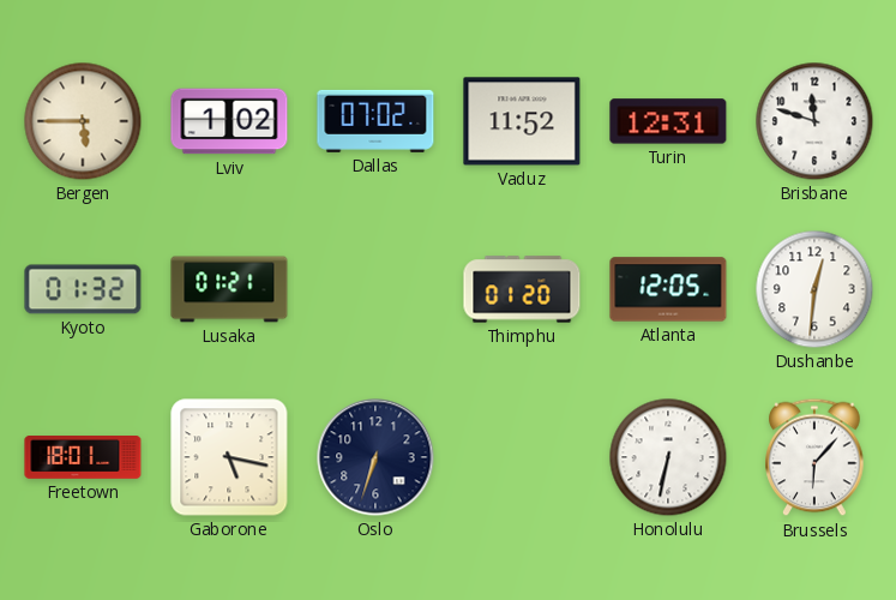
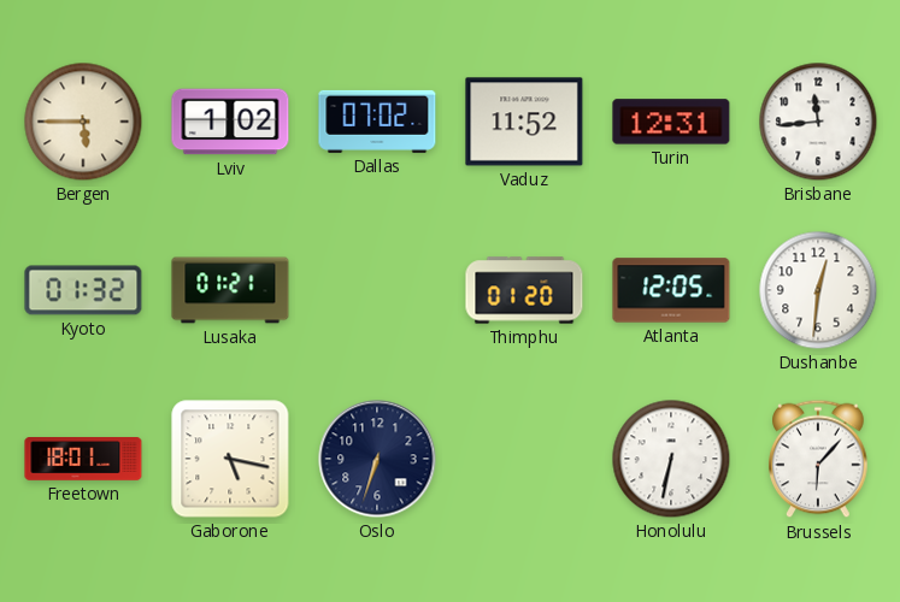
Brisbane: 11:48 -> 11:44 (818, 122)
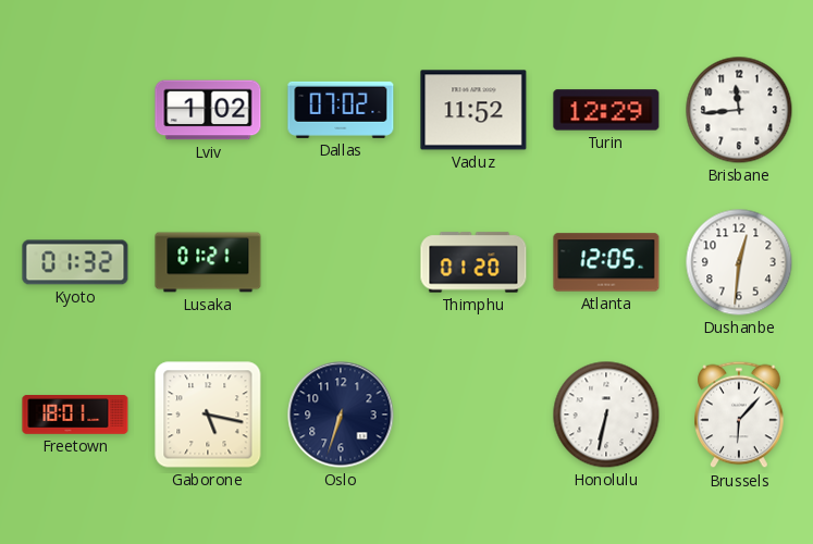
Bergen: 5:45 -> none (83, 122)
Turin: 12:31 -> 12:29 (606, 110)
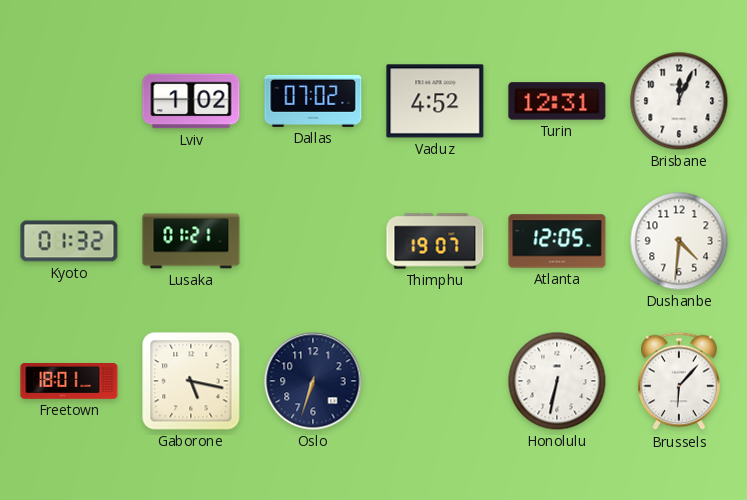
Vaduz: 11:52 -> 4:52 (435, 101)
Turin: 12:29 -> 12:31 (557, 101)
Brisbane: 11:44 -> 12:04 (679, 101)
Thimphu: 01:20 -> 19:07 (435, 241)
Dushanbe: 12:31 -> 4:31 (679, 241)
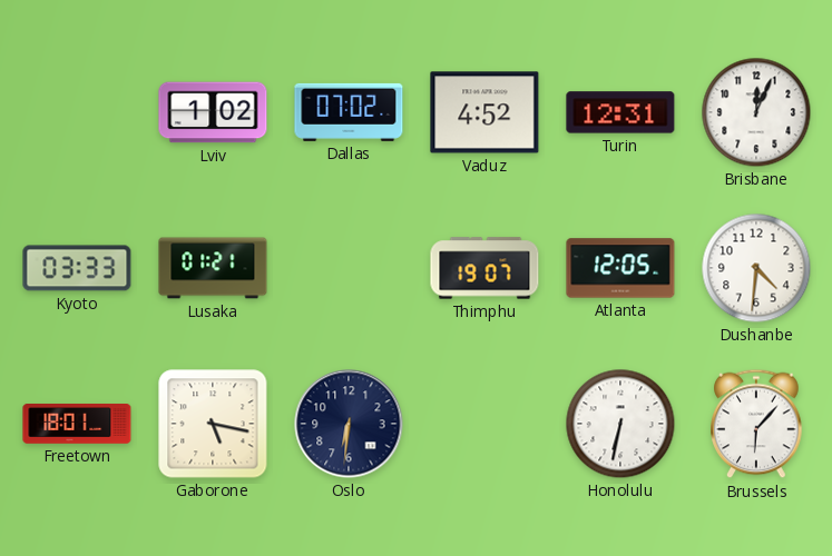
Kyoto: 01:32 -> 03:33 (77, 268)
Oslo: 6:33 -> 6:31 (349, 424)
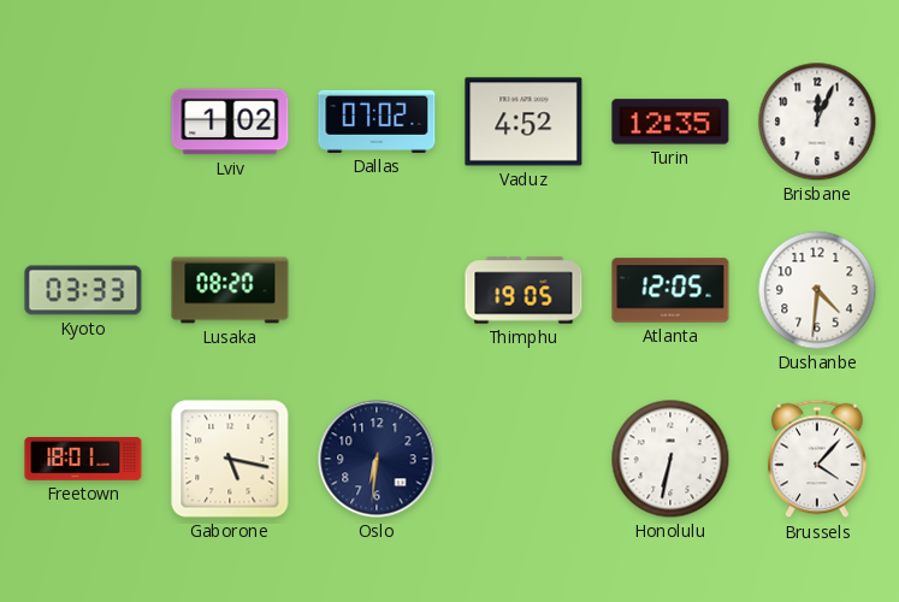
Turin: 12:31 -> 12:35 (670, 122)
Lusaka: 01:21 -> 08:20 (230, 290)
Thimphu: 19:07 -> 19:05 (524, 290)
Brussels: 6:07 -> 4:07 (817, 459)
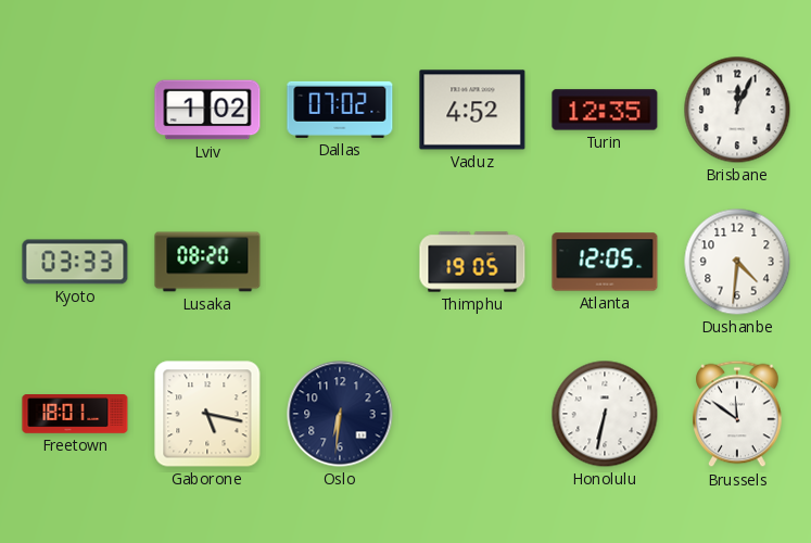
Brussels: 4:07 -> 11:51 (737, 414)
